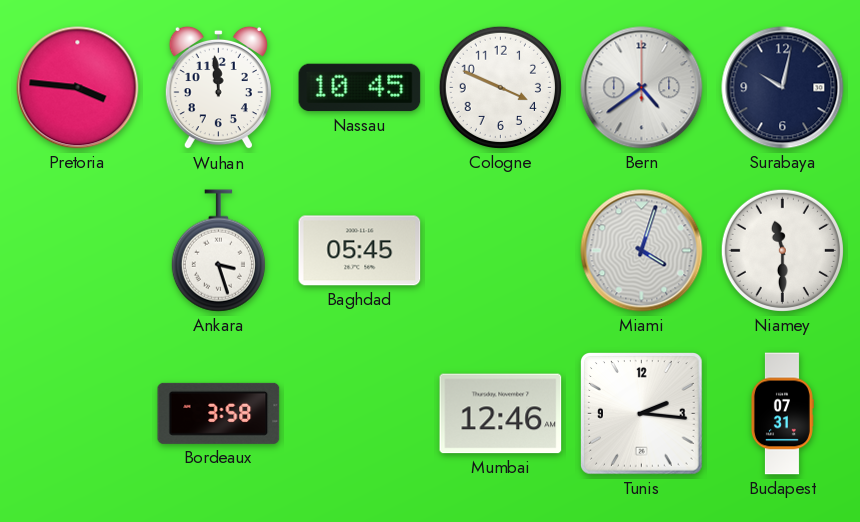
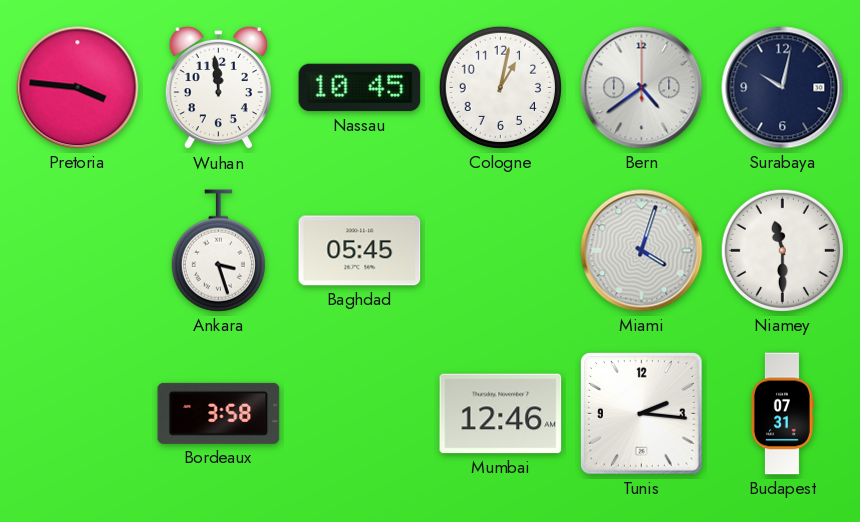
Cologne: 3:49 -> 1:02 (500, 87)
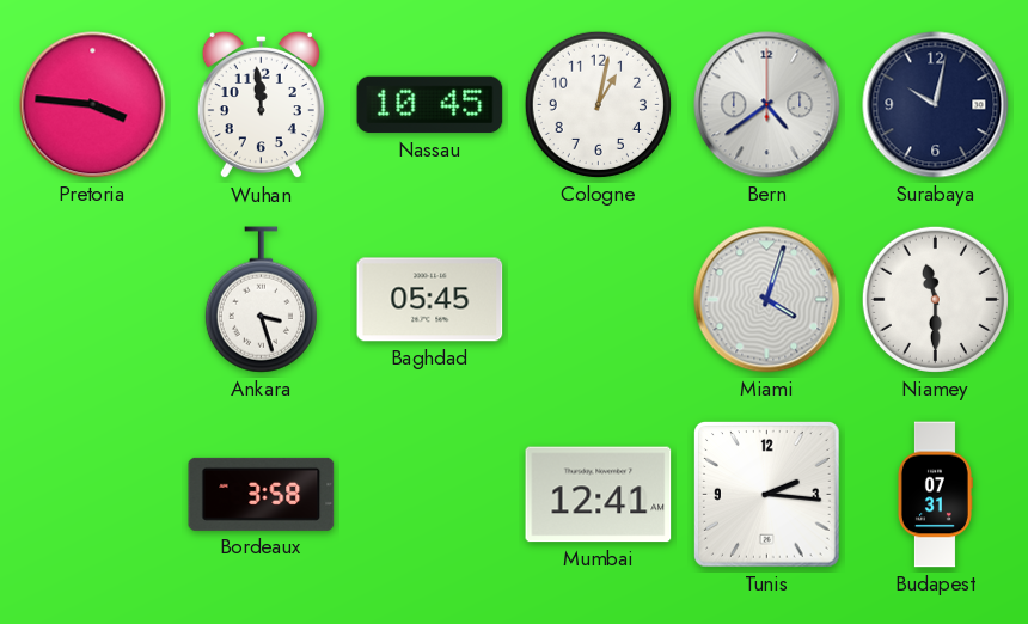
Mumbai: 12:46 -> 12:41 (599, 495)
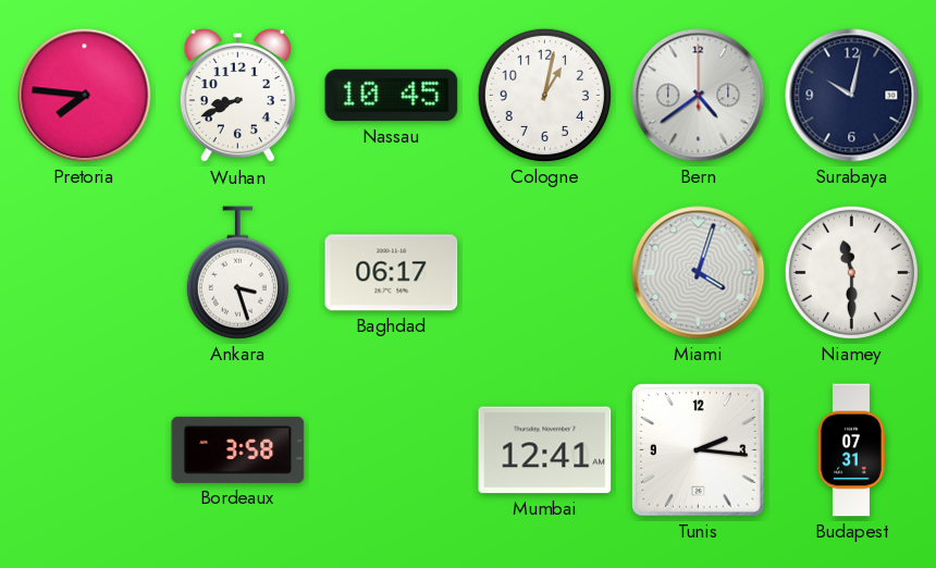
Pretoria: 3:46 -> 7:46 (85, 96)
Wuhan: 11:59 -> 8:41 (237, 96)
Baghdad: 05:45 -> 06:17 (392, 273)
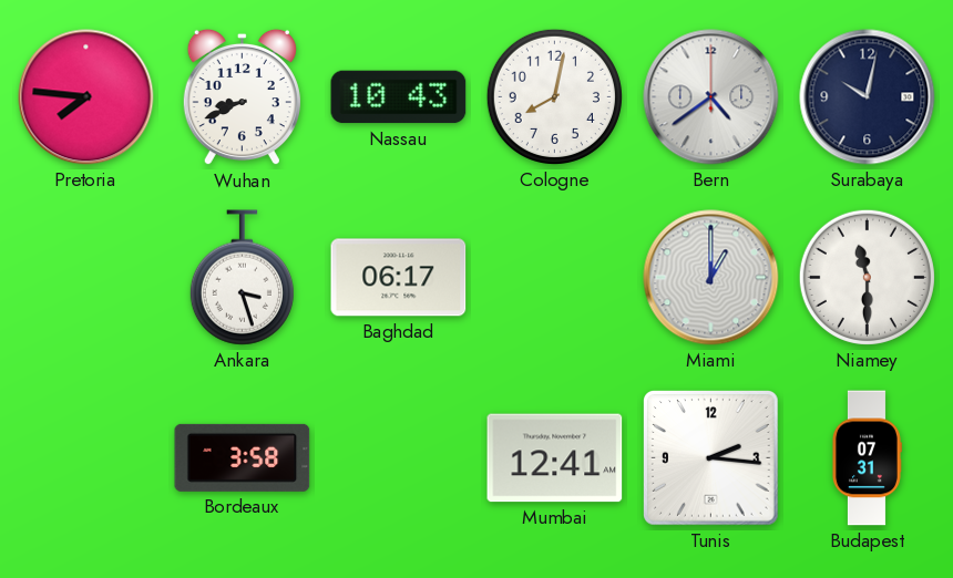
Nassau: 10:45 -> 10:43 (399, 97)
Cologne: 1:02 -> 8:02 (554, 96)
Miami: 4:03 -> 1:00 (711, 278)
